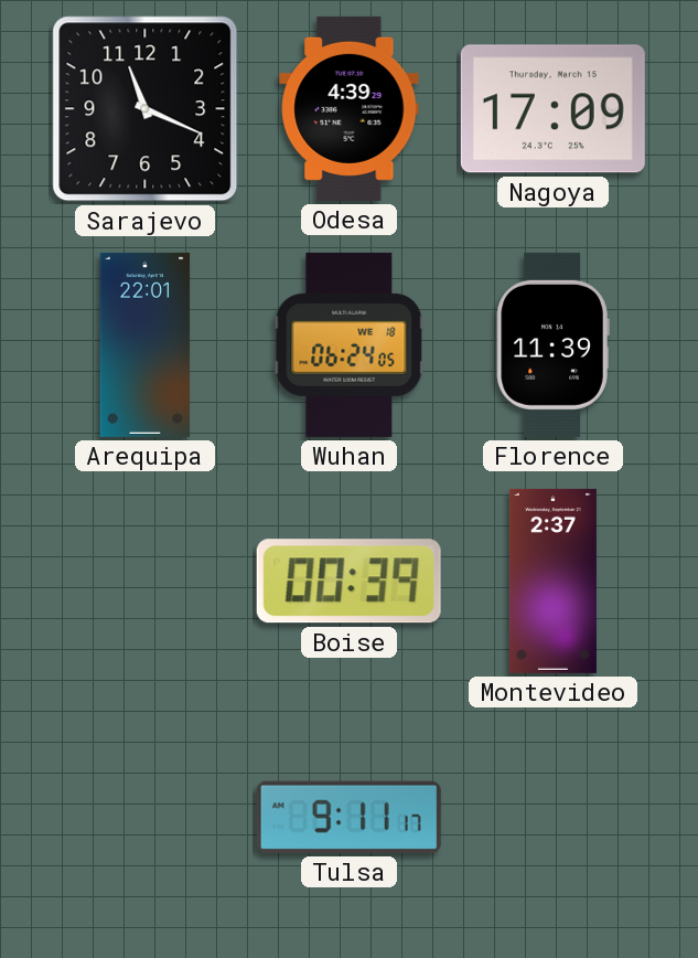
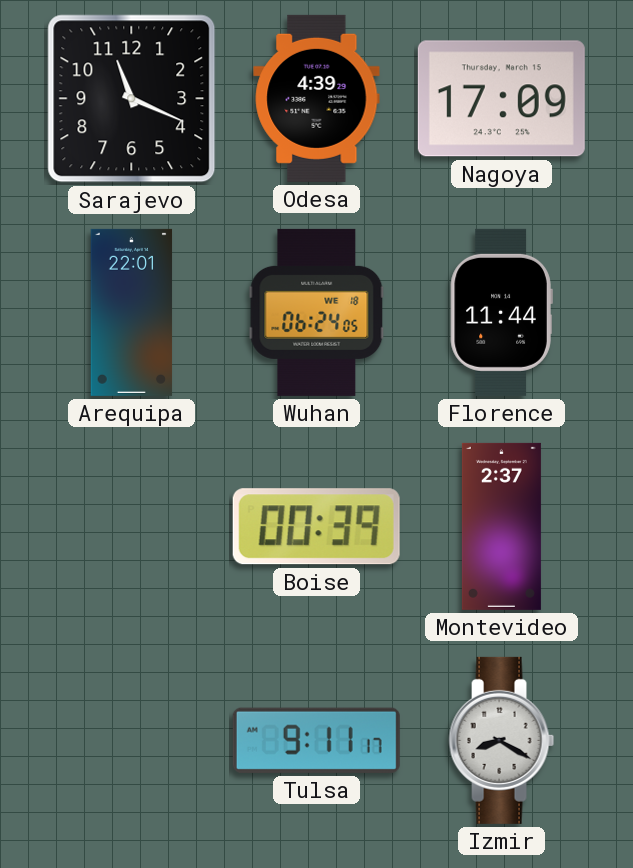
Florence: 11:39 -> 11:44 (501, 312)
Izmir: none -> 8:20 (502, 740)
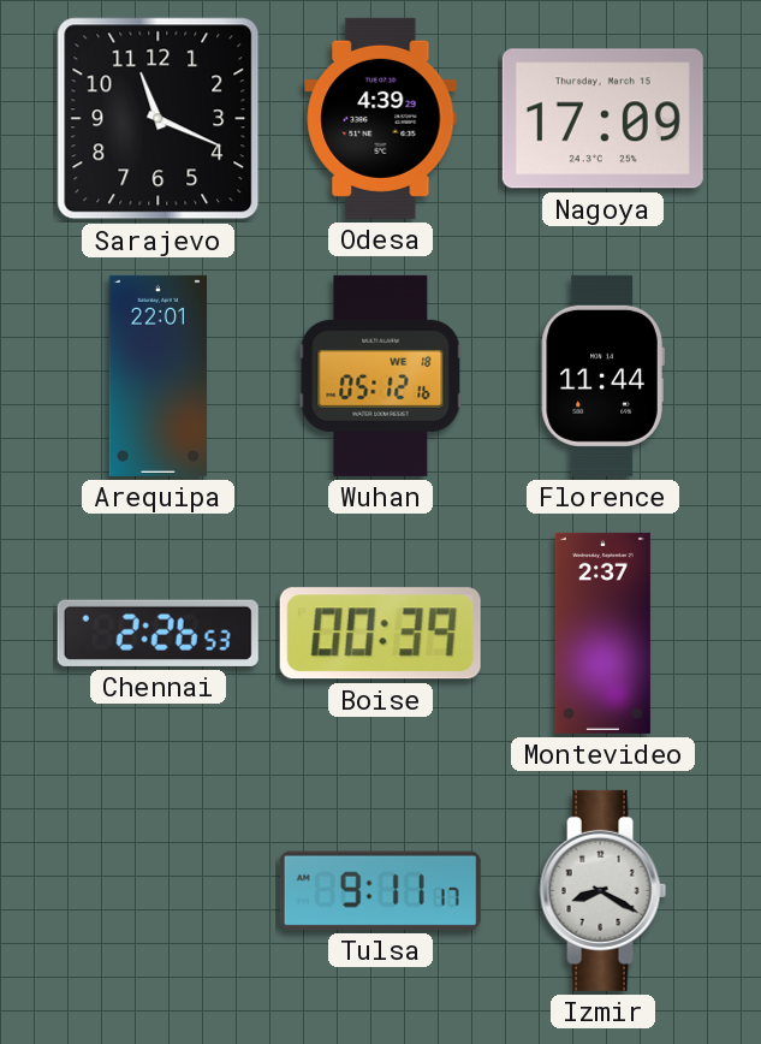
Wuhan: 06:24 -> 05:12 (381, 375)
Chennai: none -> 2:26 (157, 633)
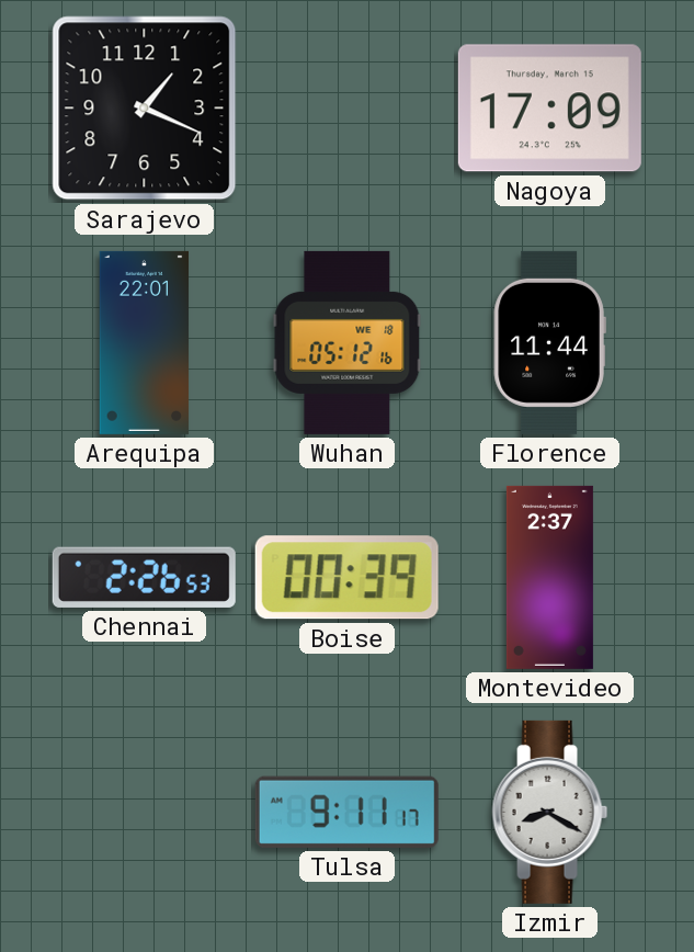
Sarajevo: 11:19 -> 1:19 (145, 109)
Odesa: 4:39 -> none (381, 118)
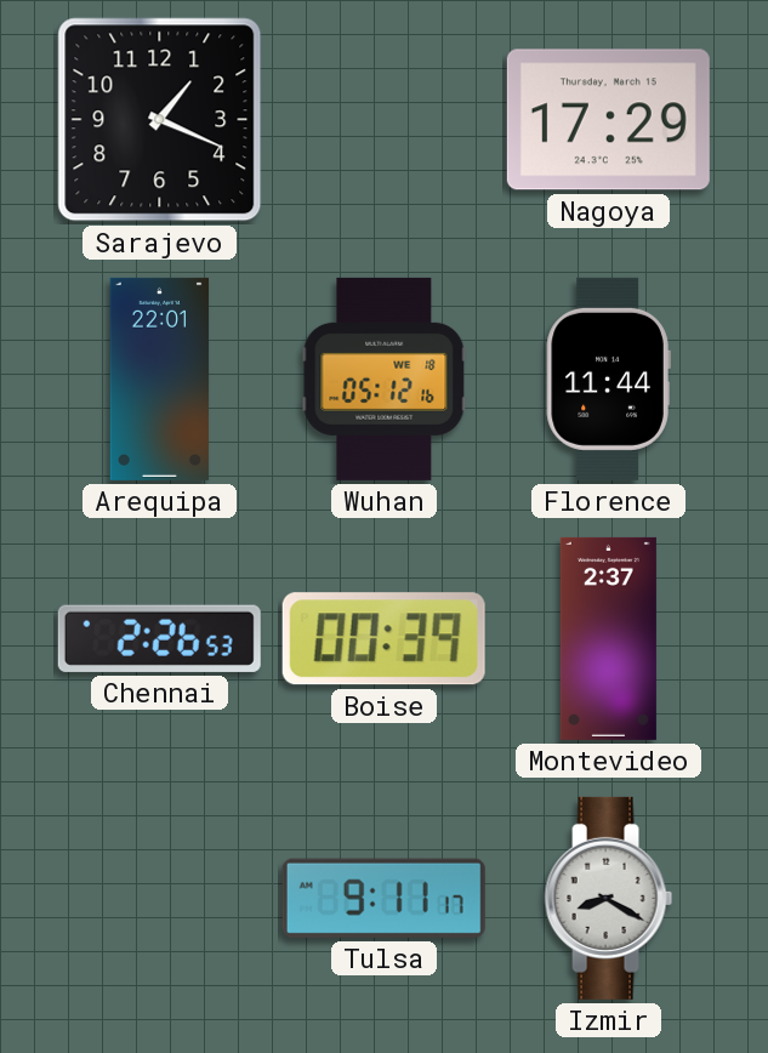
Nagoya: 17:09 -> 17:29 (608, 120)
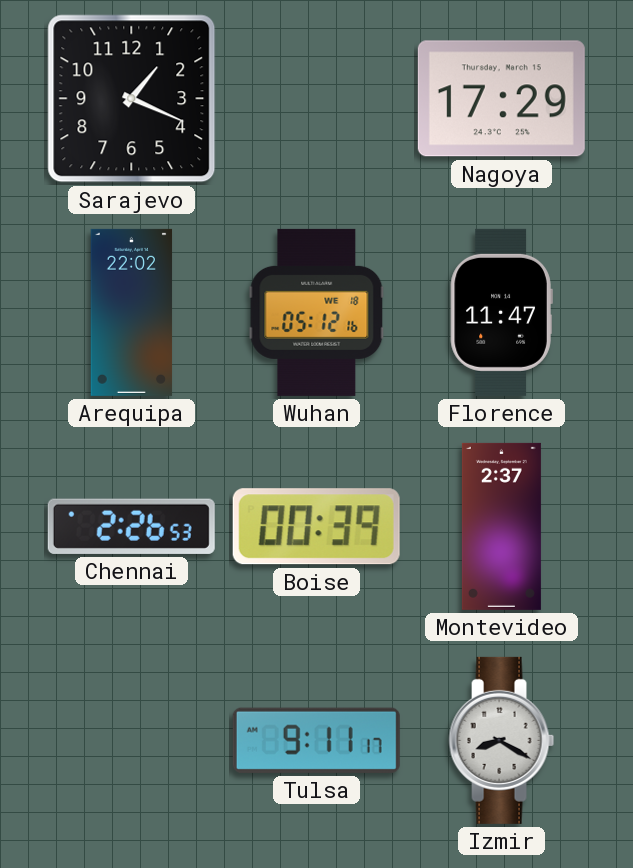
Arequipa: 22:01 -> 22:02 (132, 312)
Florence: 11:44 -> 11:47 (501, 312)
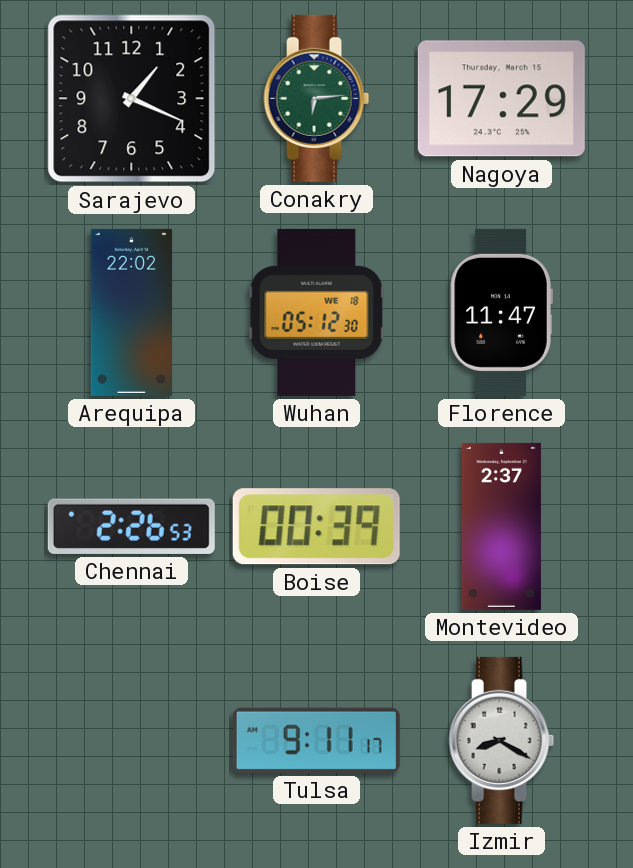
Conakry: none -> 6:14 (317, 98)
Wuhan: 05:12:16 -> 05:12:30 (317, 312)
